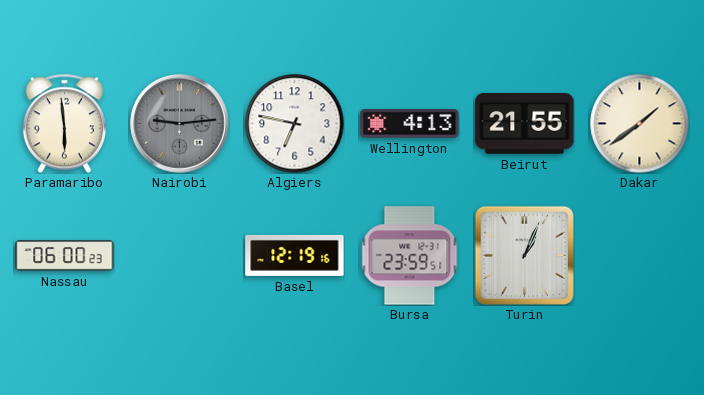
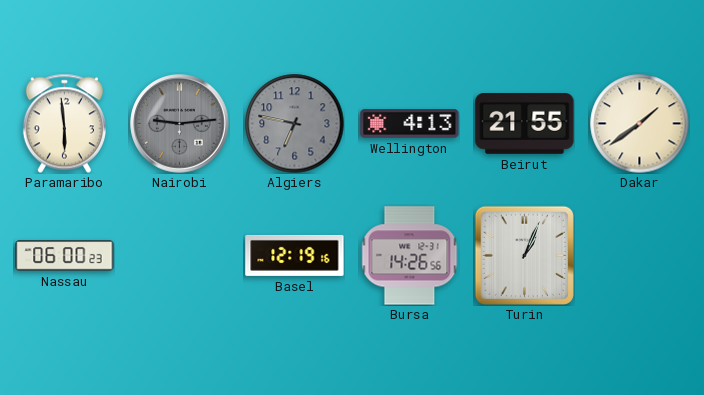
Algiers dial: white -> grey (295, 124)
Bursa: 23:59 -> 14:26 (410, 256)
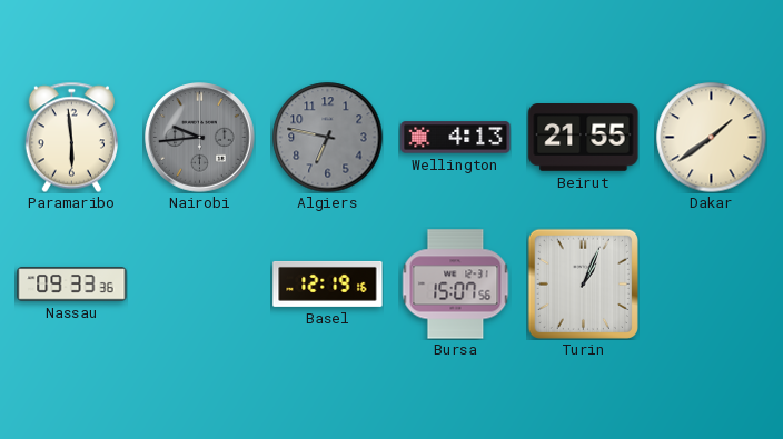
Nairobi: 9:14 -> 9:44 (200, 138)
Nassau: 06:00 -> 09:33 (72, 285)
Bursa: 14:26 -> 15:07 (456, 285)
